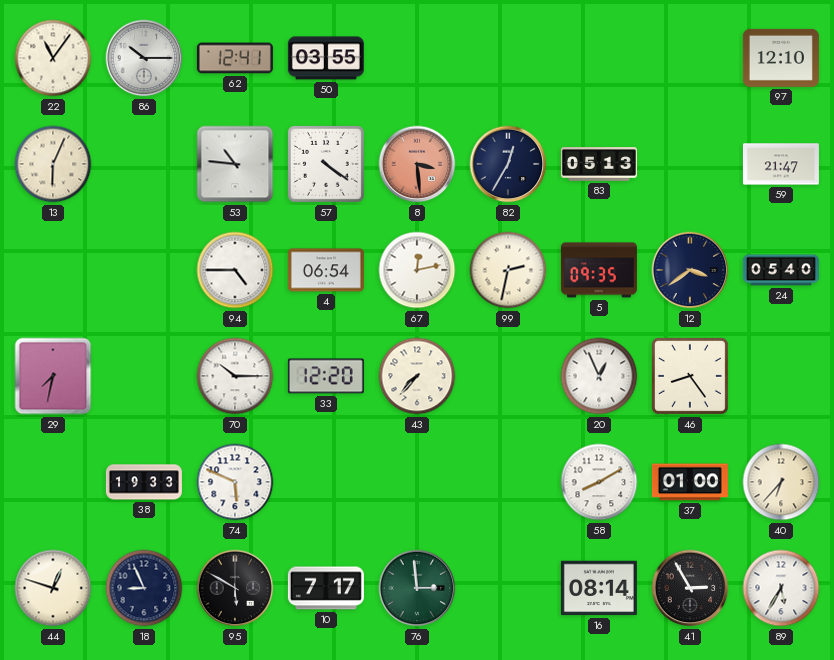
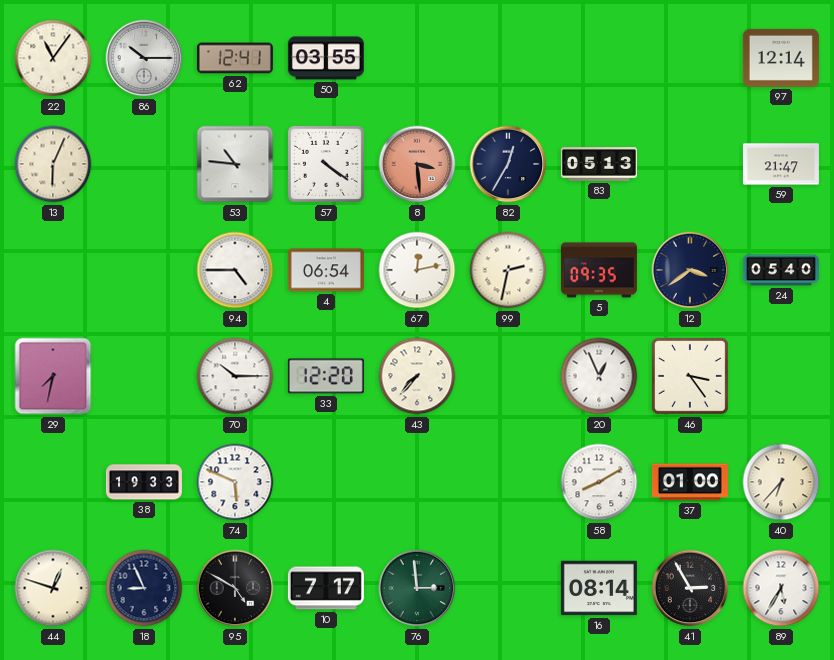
97: 12:10 -> 12:14 (781, 58)
46: 8:24 -> 3:24 (690, 376)
95: 5:50 -> 4:50 (235, 588)
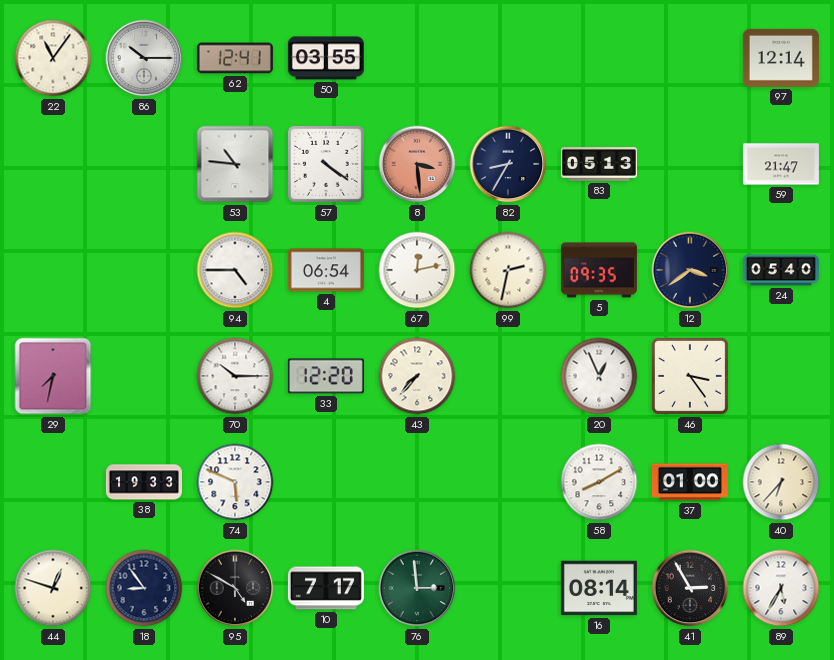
13: 6:04 -> none (53, 164)
82: 12:35 -> 8:35 (508, 164)
18: 8:56 -> 8:54 (144, 588)
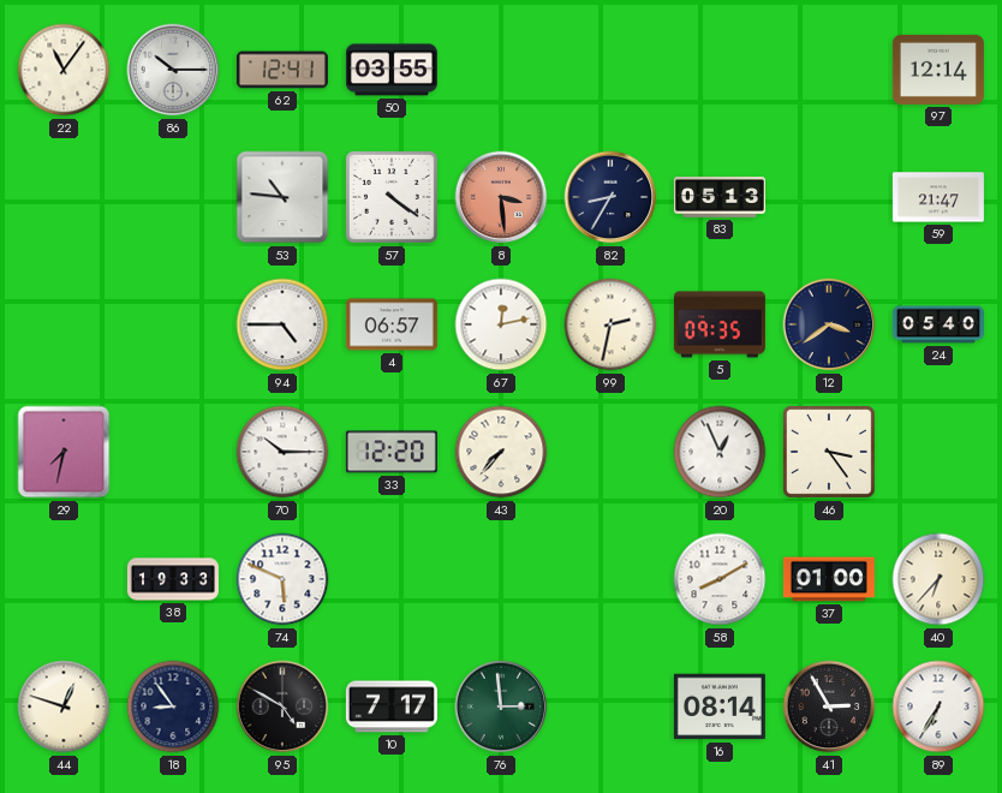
4: 06:54 -> 06:57 (392, 324)
89: 5:35 -> 6:35 (938, 706)
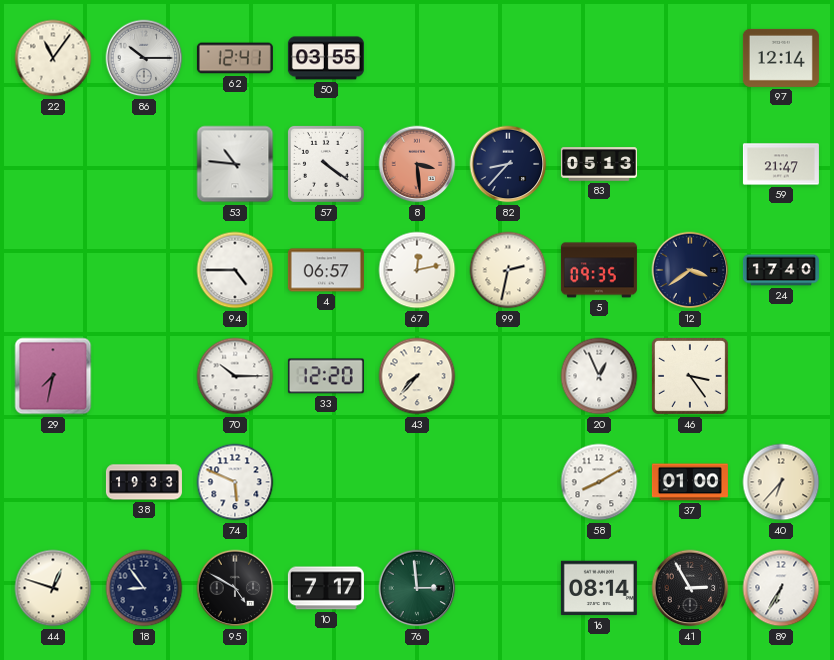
82: 8:35 -> 8:37 (508, 164)
24: 05:40 -> 17:40 (781, 270)
